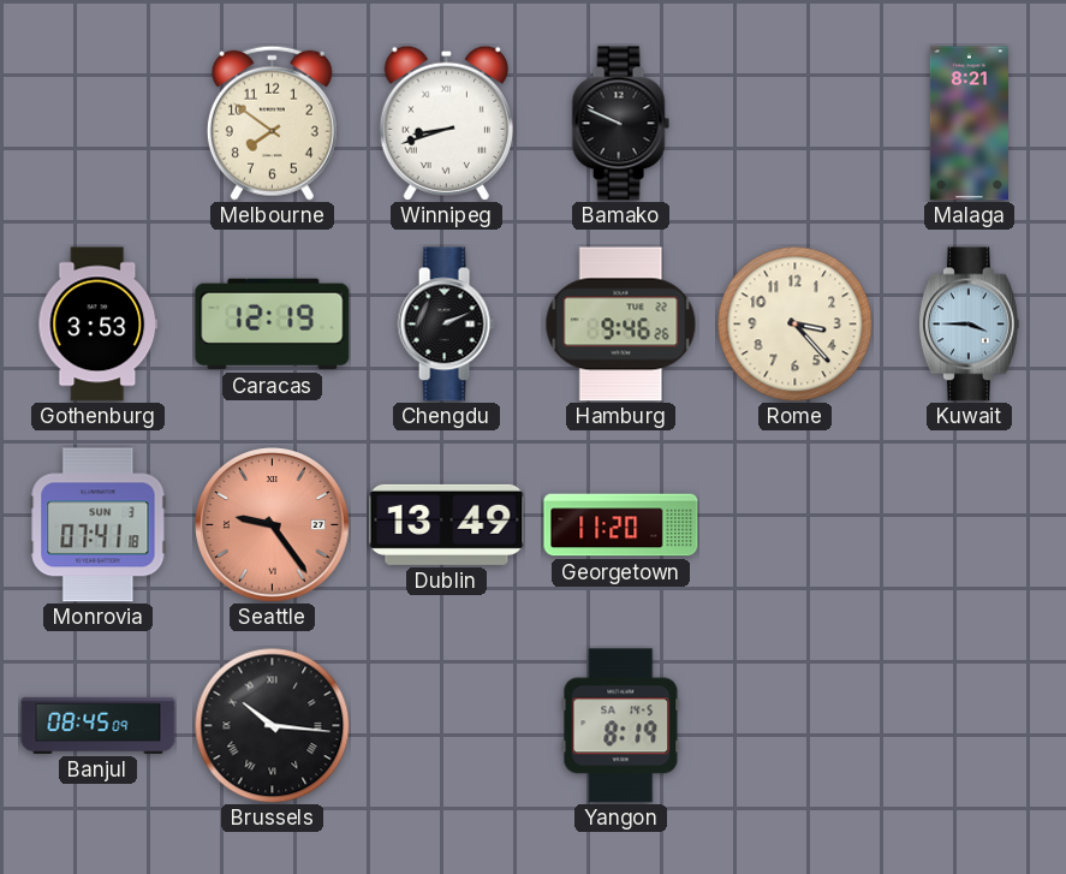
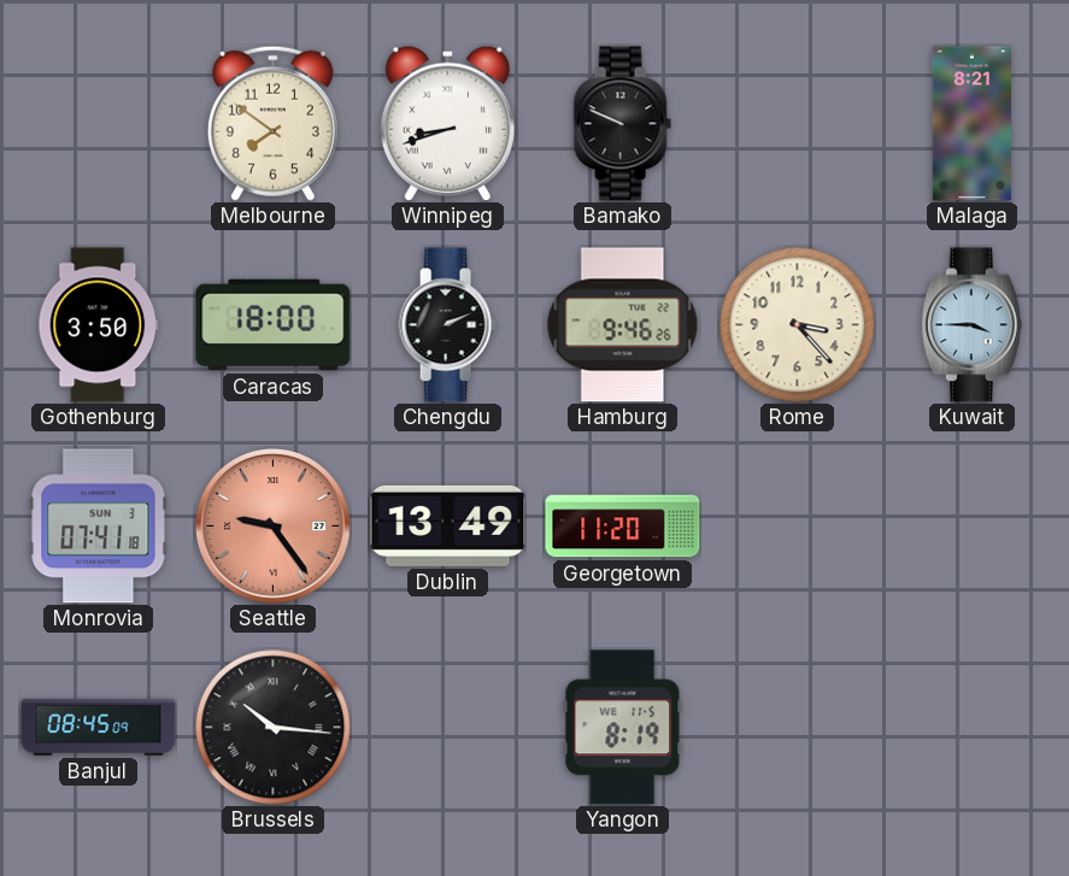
Gothenburg: 3:53 -> 3:50 (99, 325)
Caracas: 12:19 -> 18:00 (274, 325)
Yangon date: SA 14-5 -> WE 11-5 (623, 728)
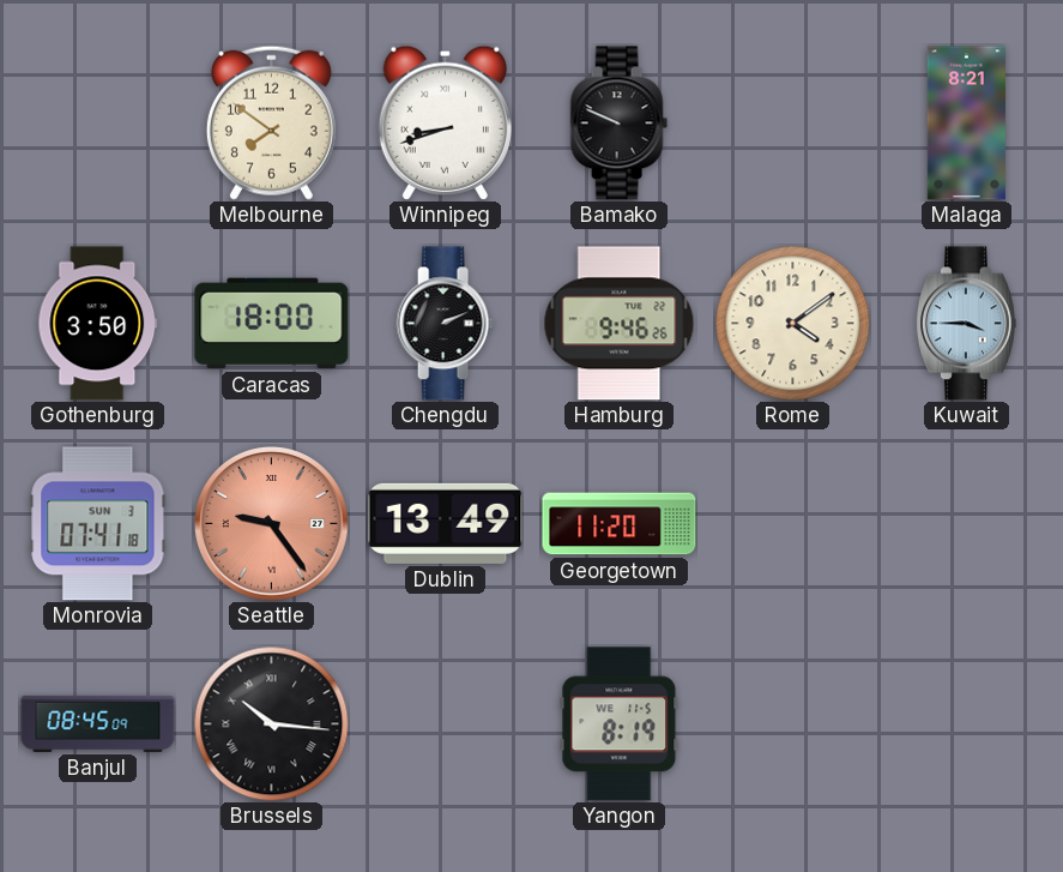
Rome: 3:23 -> 4:09 (792, 323)
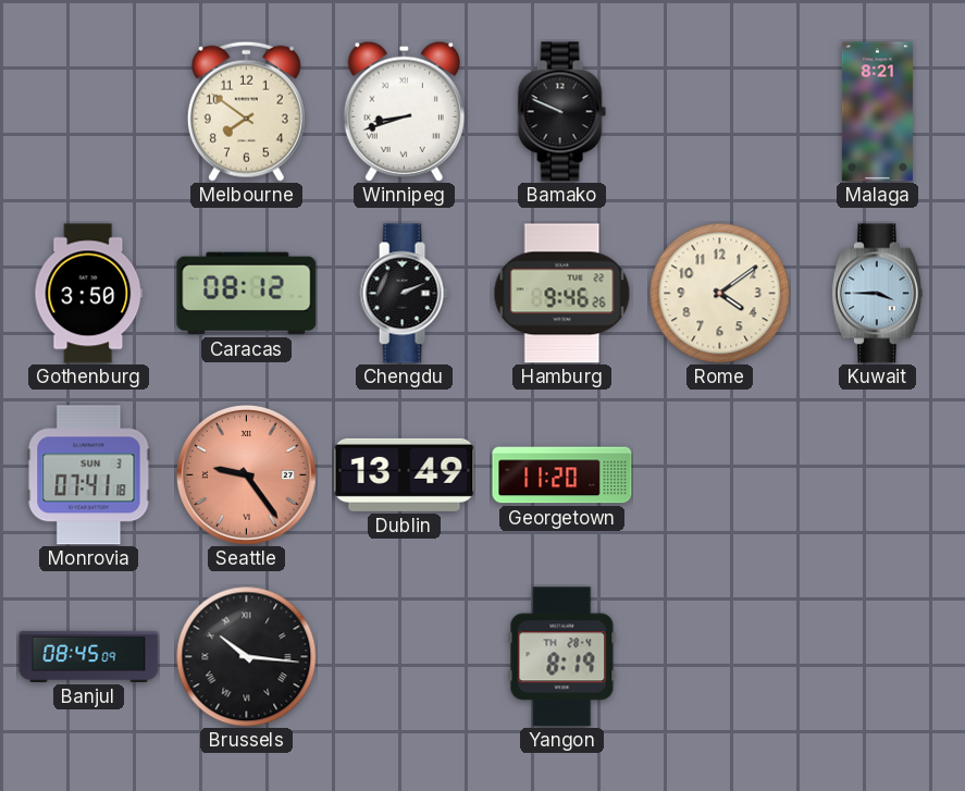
Caracas: 18:00 -> 08:12 (247, 294)
Yangon date: WE 11-5 -> TH 28-4 (562, 657)
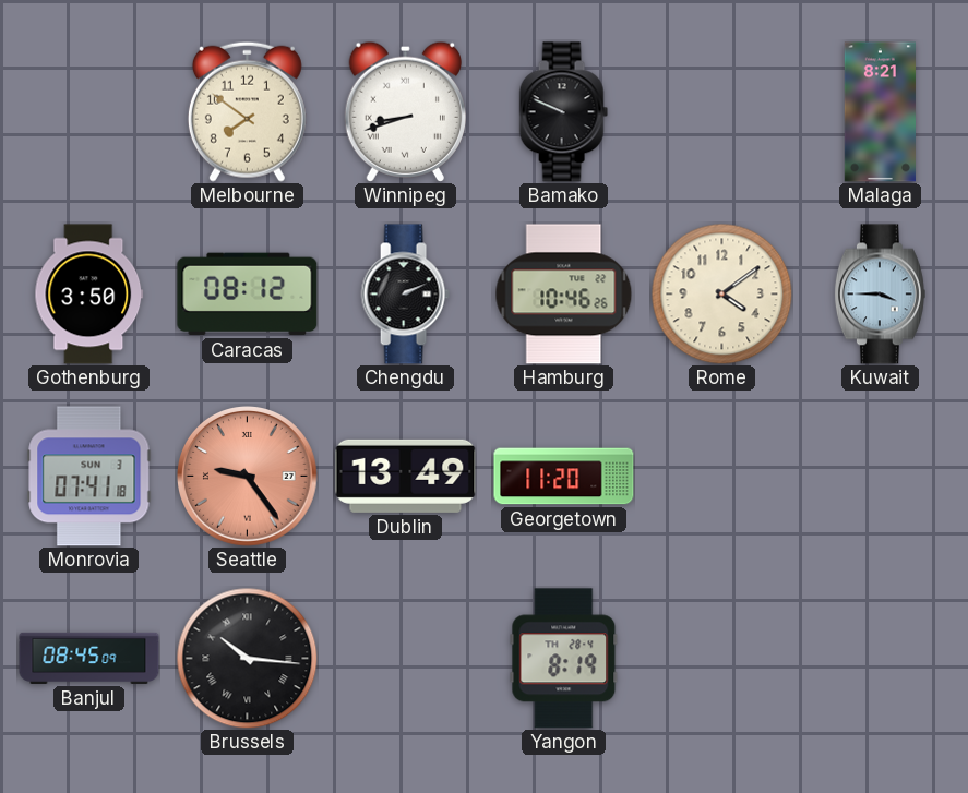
Hamburg: 9:46 -> 10:46 (564, 295)
